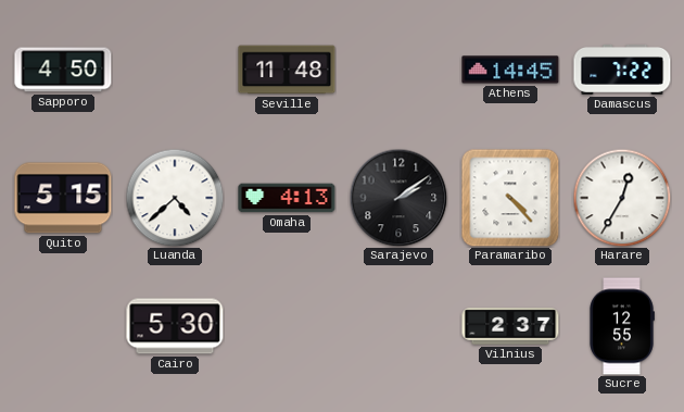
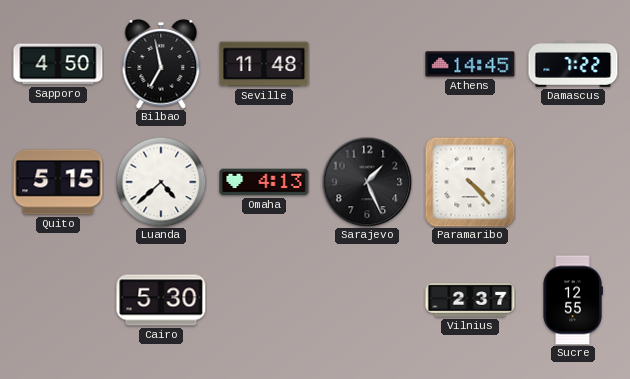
Bilbao: none -> 6:58 (161, 64)
Sarajevo: 2:09 -> 1:26 (367, 182)
Harare: 12:35 -> none (622, 198)
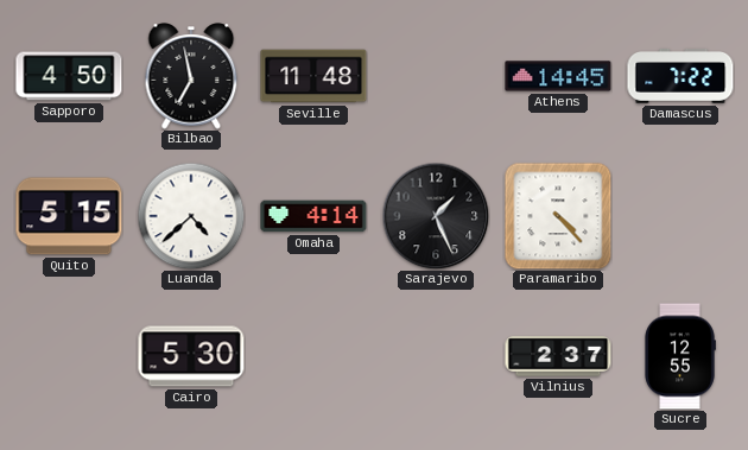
Omaha: 4:13 -> 4:14 (313, 216)
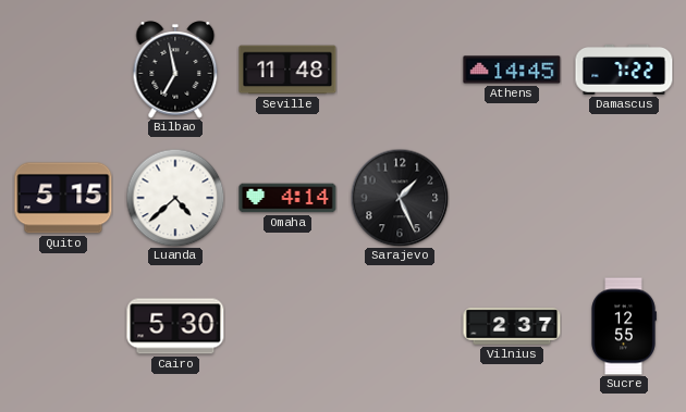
Sapporo: 4:50 -> none (69, 76)
Paramaribo: 4:23 -> none (558, 216)
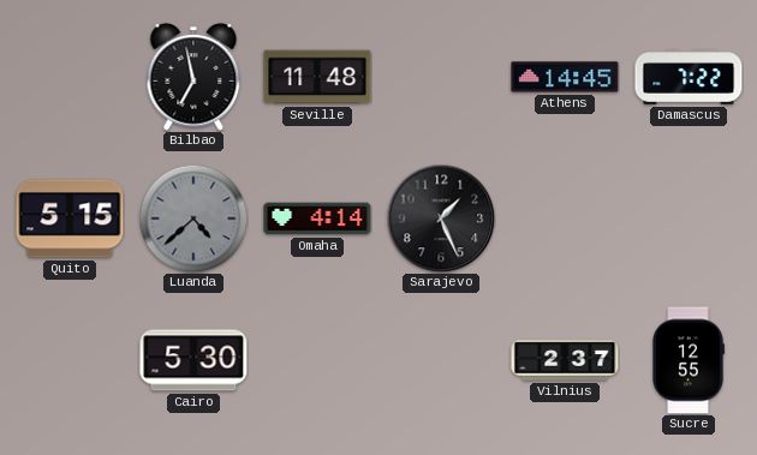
Luanda dial: white -> grey (193, 218)
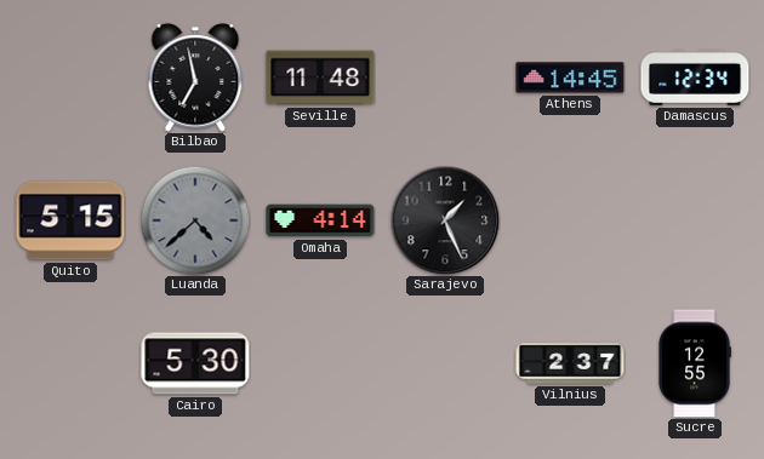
Damascus: 7:22 -> 12:34 (695, 79)
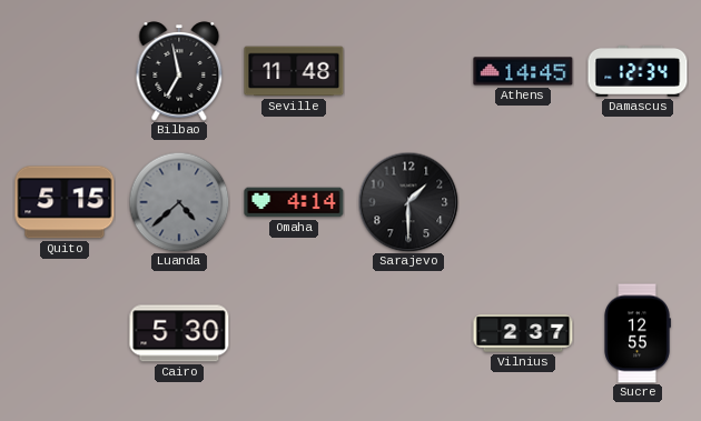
Sarajevo: 1:26 -> 1:30 (408, 202)
